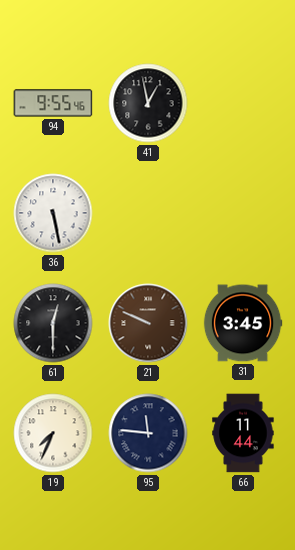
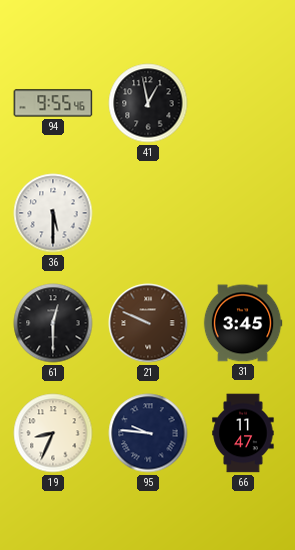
36: 5:28 -> 5:30 (53, 213)
19: 7:34 -> 8:34 (53, 433)
95: 11:46 -> 9:46 (148, 433)
66: 11:44 -> 11:47 (243, 433)
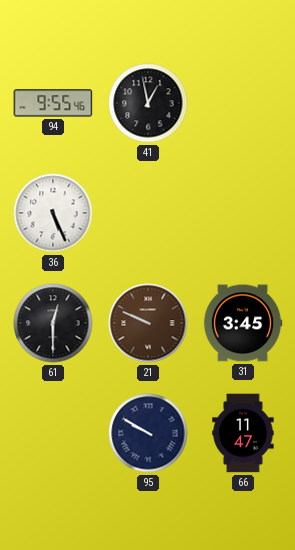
36: 5:30 -> 5:26 (53, 213)
19: 8:34 -> none (53, 433)
95: 9:46 -> 9:50 (148, 433)
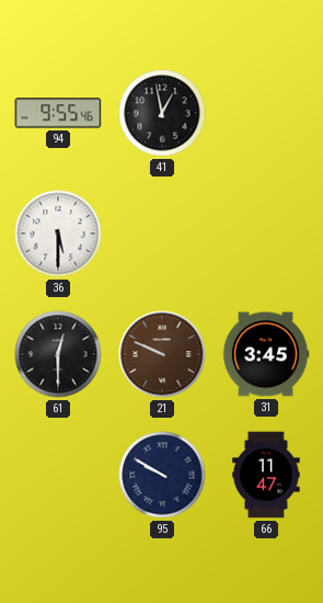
36: 5:26 -> 5:30 (58, 234)
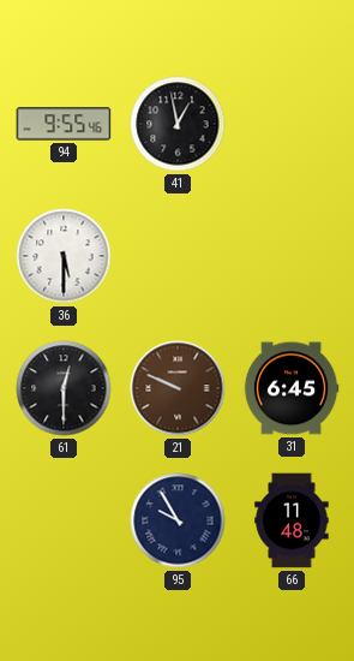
31: 3:45 -> 6:45 (292, 388)
95: 9:50 -> 9:55 (178, 520)
66: 11:47 -> 11:48 (292, 520)
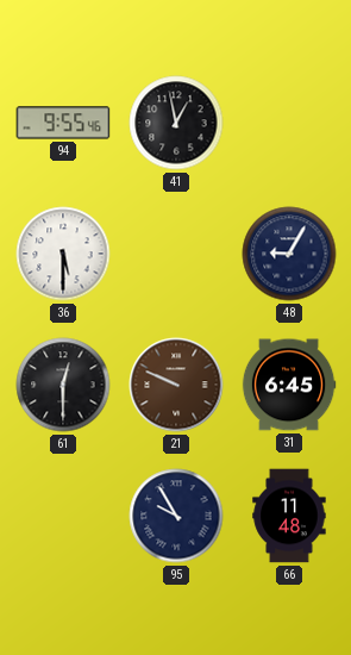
48: none -> 9:05 (289, 254)
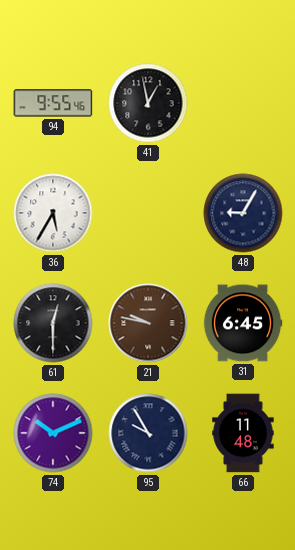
36: 5:30 -> 5:35 (53, 213)
21: 9:49 -> 9:47 (148, 323)
74: none -> 10:11 (53, 433)
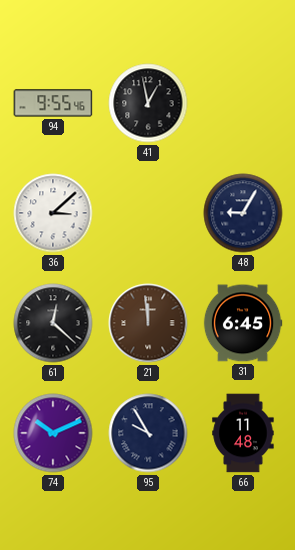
36: 5:35 -> 3:08 (53, 213)
61: 12:30 -> 12:22 (53, 323)
21: 9:47 -> 11:59 (148, 323)
